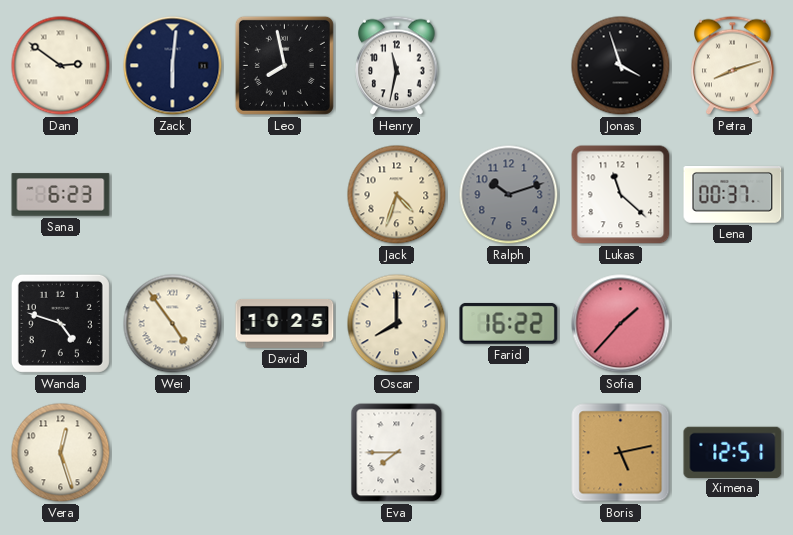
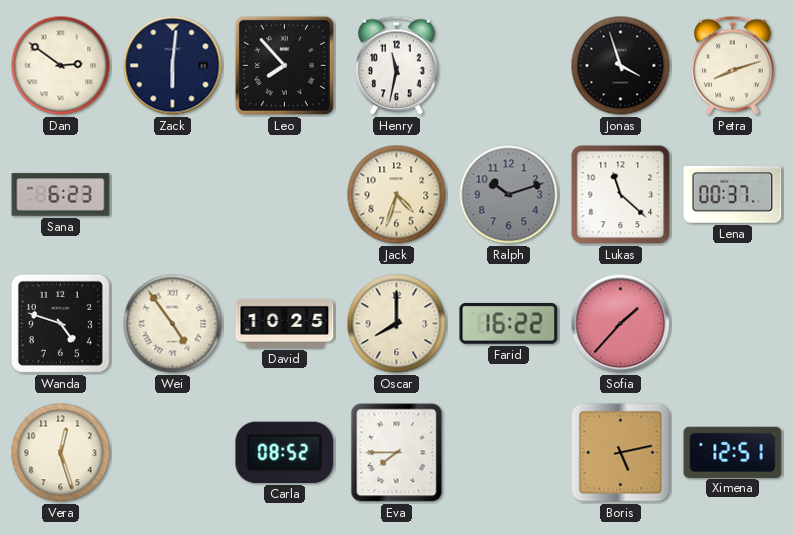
Leo: 7:58 -> 7:53 (284, 65)
Carla: none -> 08:52 (285, 452)
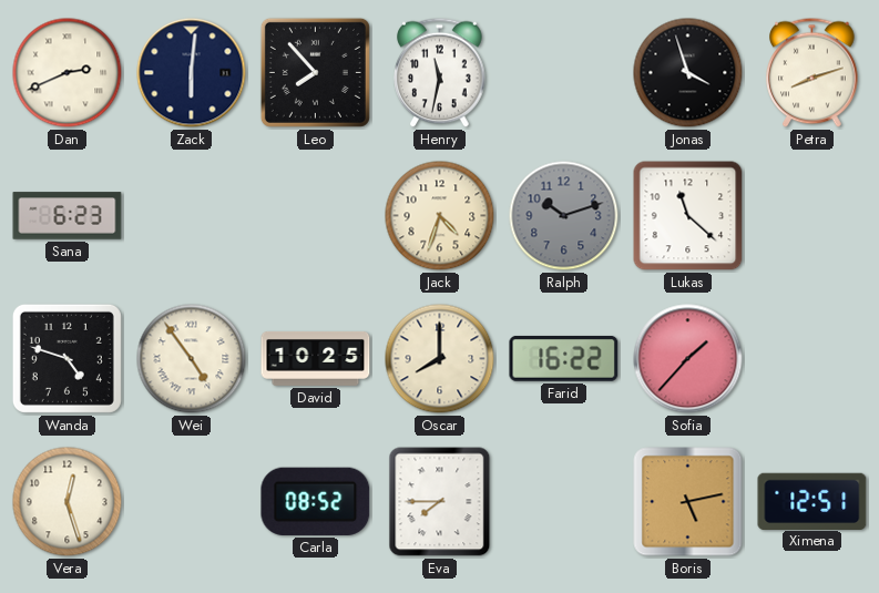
Dan: 2:51 -> 2:41 (68, 73)
Lena: 00:37 -> none (733, 195)
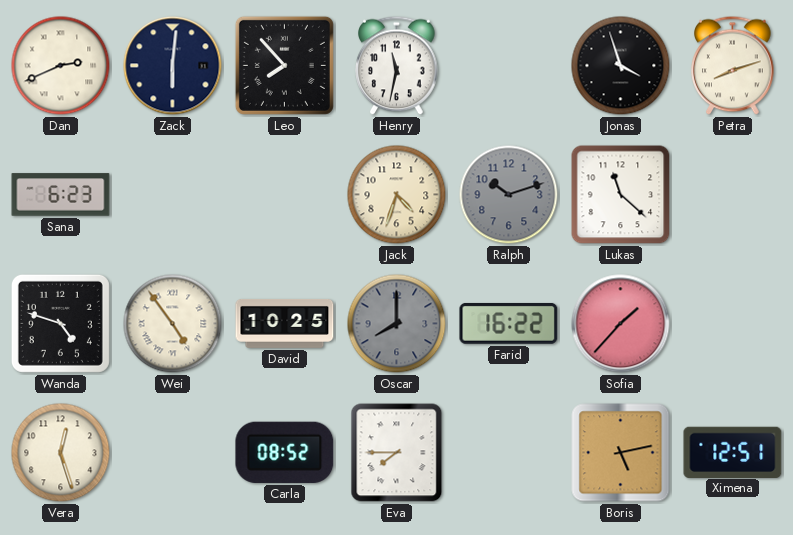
Oscar dial: cream -> grey (397, 324)
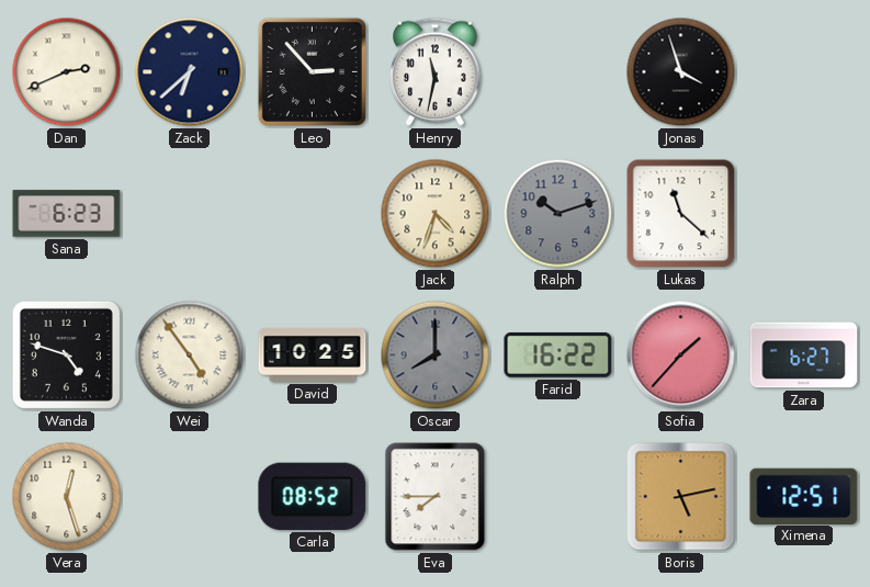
Zack: 6:01 -> 6:38 (190, 72)
Leo: 7:53 -> 2:53 (312, 71)
Petra: 8:12 -> none (733, 66)
Zara: none -> 6:27 (804, 355)
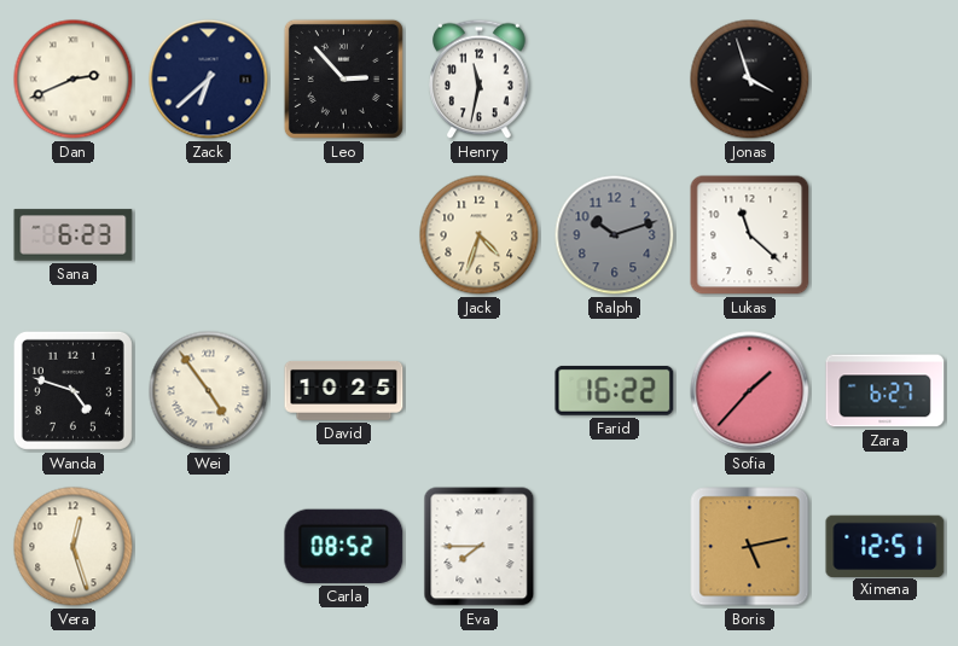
Oscar: 8:00 -> none (436, 355)
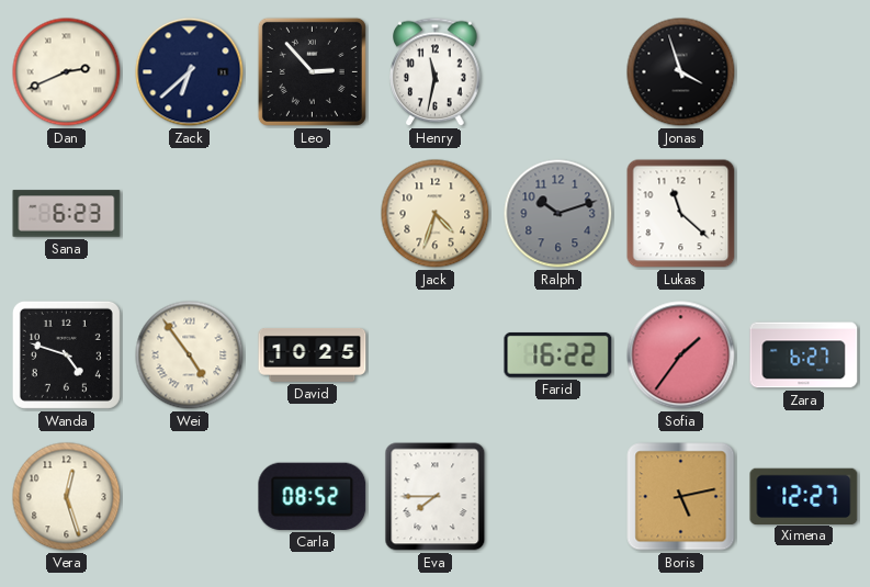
Sofia: 1:37 -> 1:36 (681, 355)
Ximena: 12:51 -> 12:27 (804, 496)
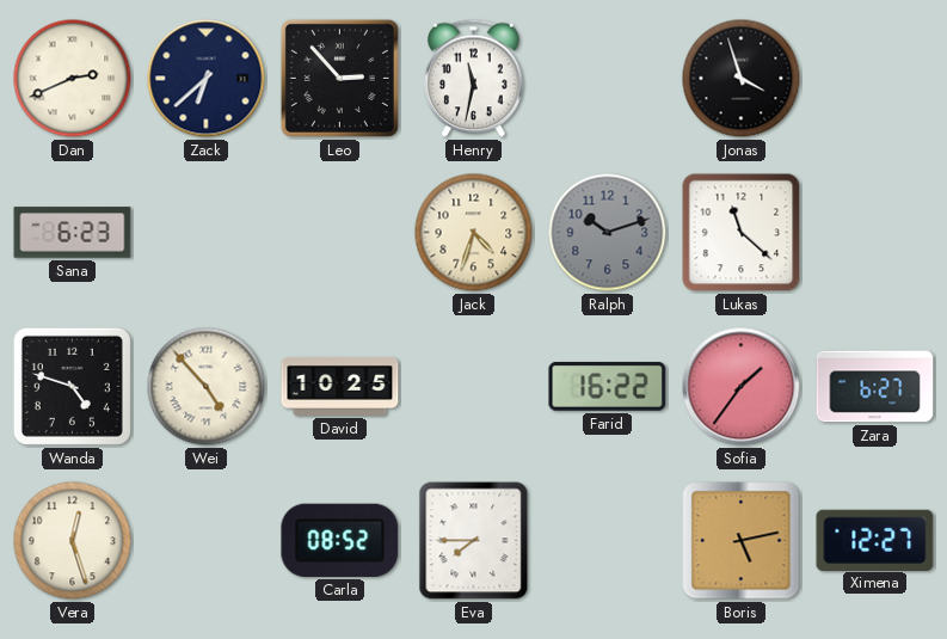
Wei: 4:54 -> 4:53 (207, 387)
